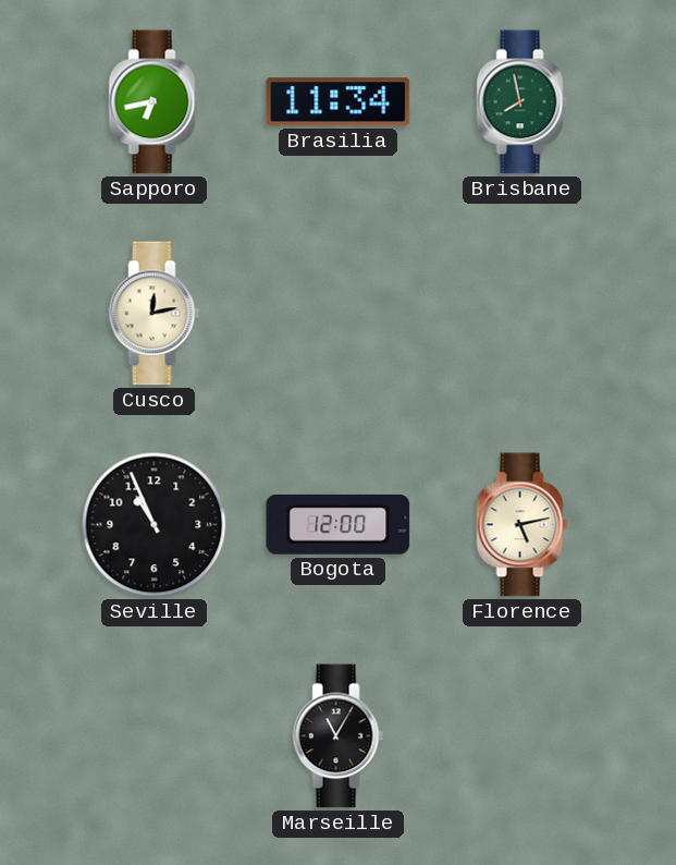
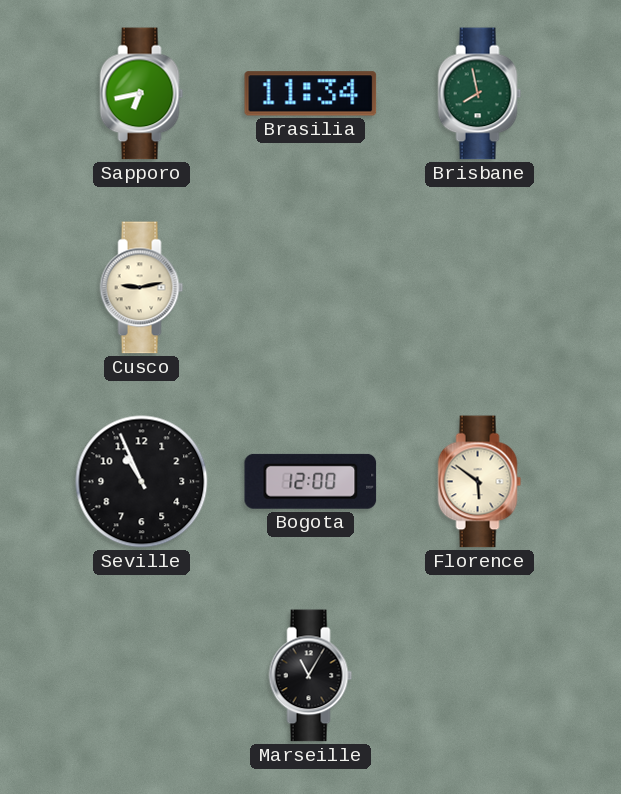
Cusco: 12:13 -> 9:13 (142, 288)
Florence: 5:13 -> 5:51 (480, 482)
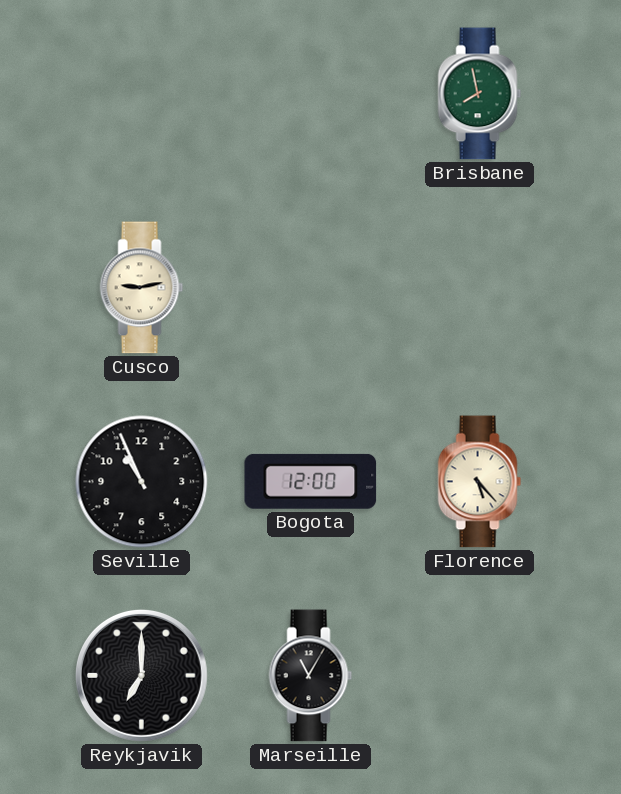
Sapporo: 6:43 -> none (142, 94)
Brasilia: 11:34 -> none (311, 94)
Florence: 5:51 -> 5:23 (480, 482)
Reykjavik: none -> 7:00 (141, 675)
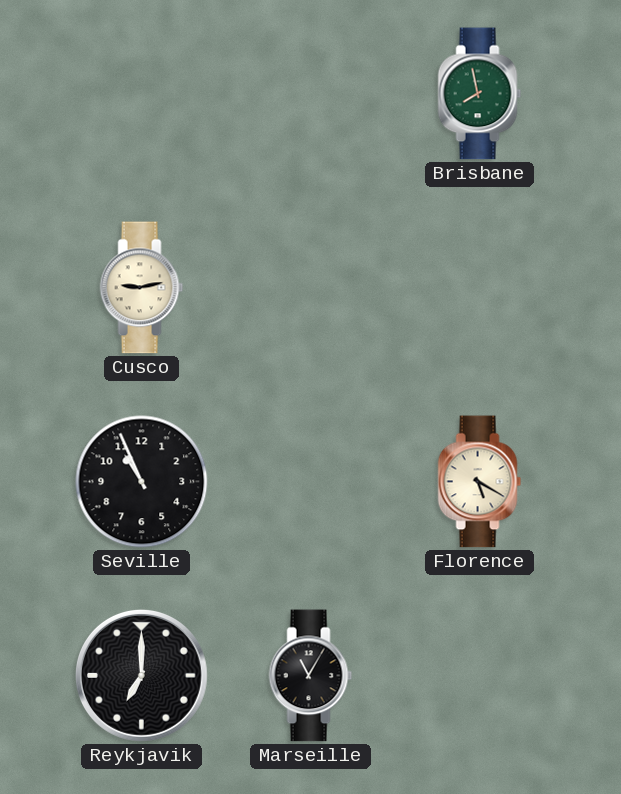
Bogota: 12:00 -> none (311, 481)
Florence: 5:23 -> 5:20 (480, 482)
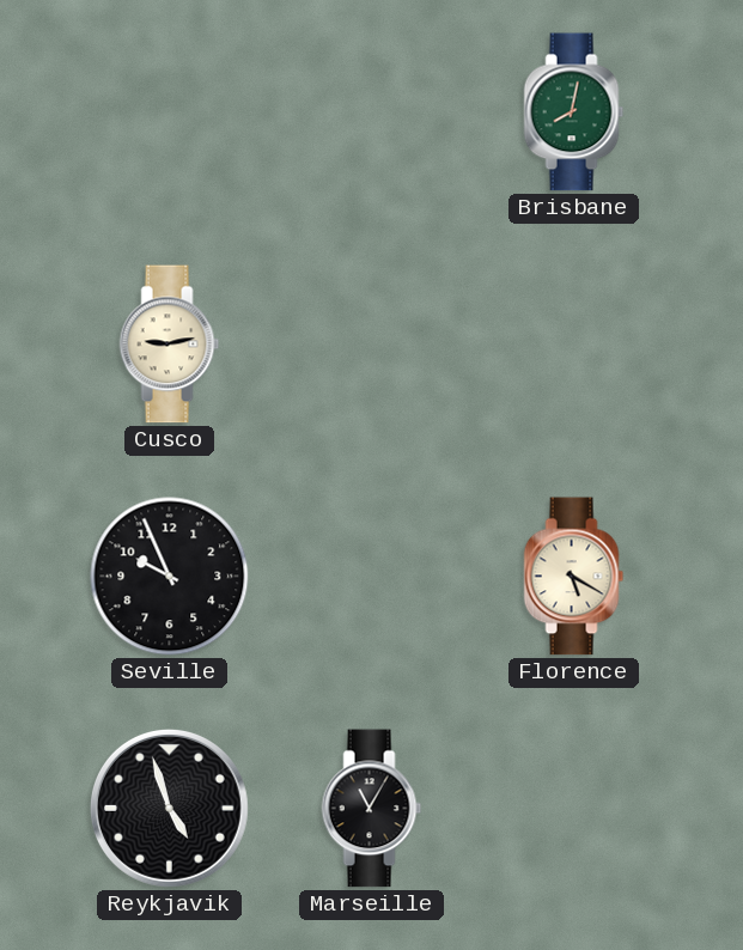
Brisbane: 7:58 -> 8:02 (574, 112)
Seville: 10:56 -> 9:56 (170, 577)
Reykjavik: 7:00 -> 4:57 (169, 808)
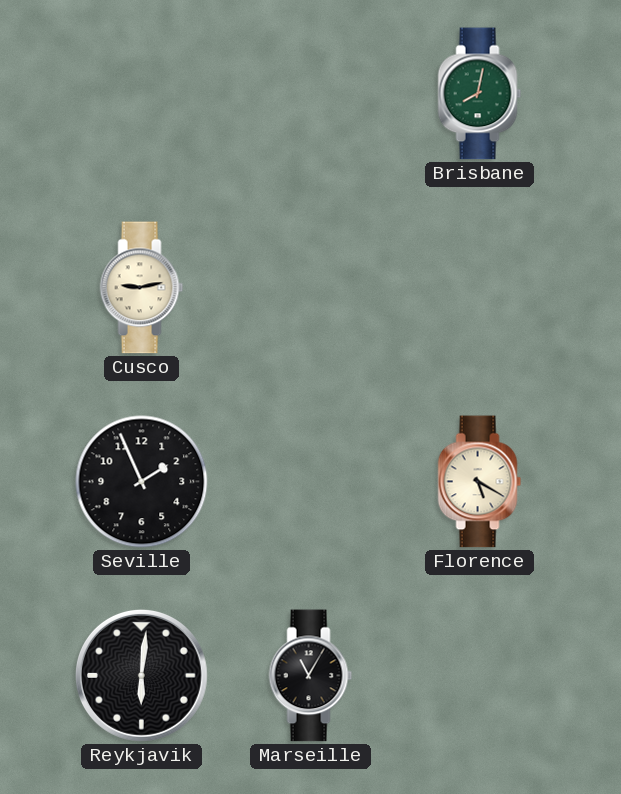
Seville: 9:56 -> 1:56 (142, 482)
Reykjavik: 4:57 -> 6:01 (141, 675)
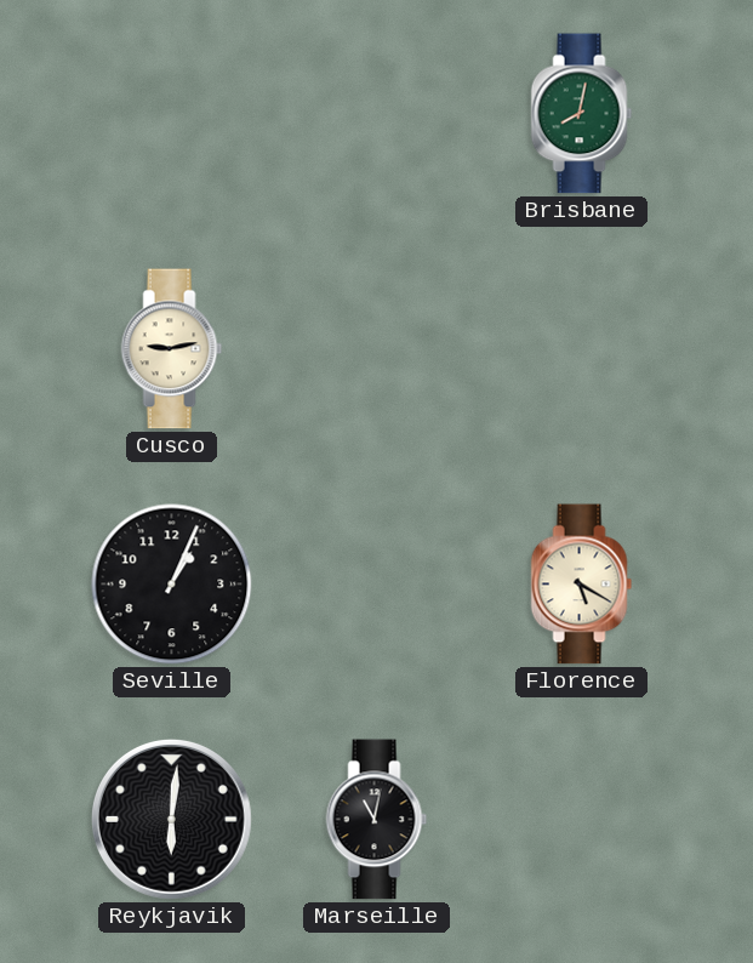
Seville: 1:56 -> 1:04 (172, 585)
Marseille: 11:05 -> 11:02 (377, 820)
